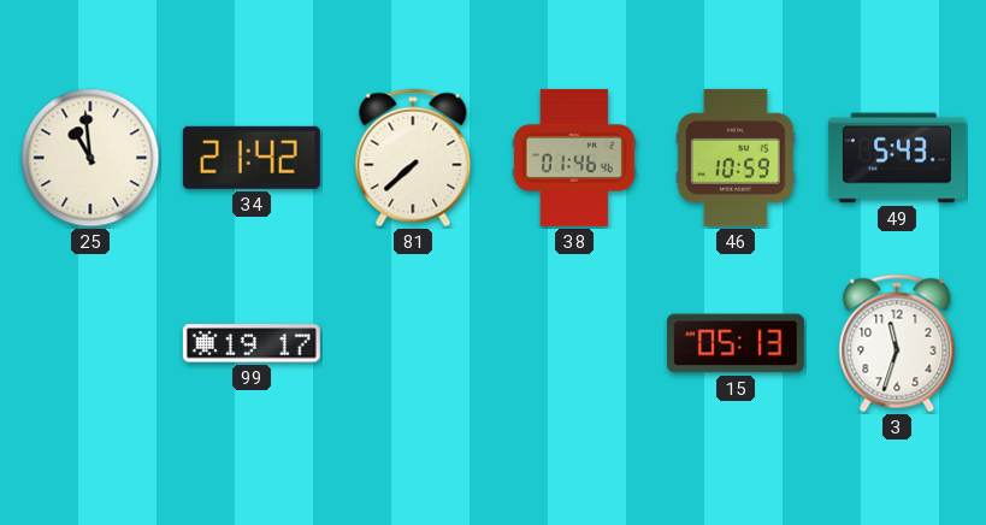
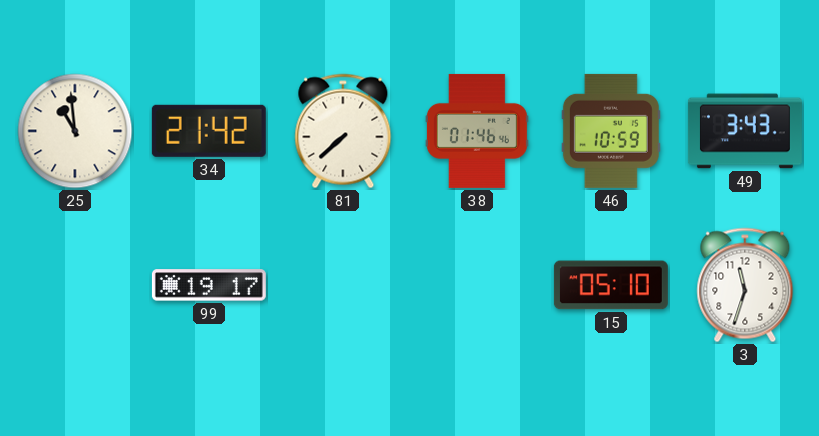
49: 5:43 -> 3:43 (745, 131)
15: 05:13 -> 05:10 (611, 285)
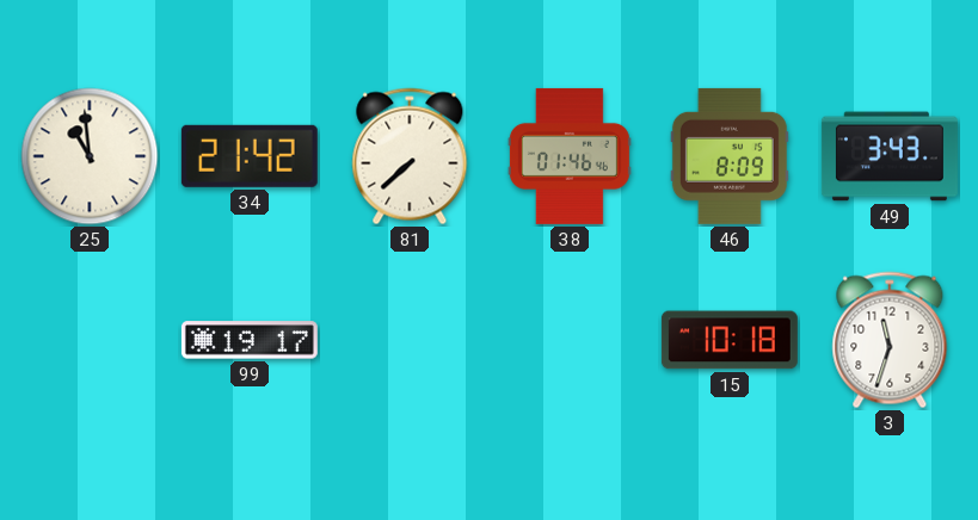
46: 10:59 -> 8:09 (730, 156)
15: 05:10 -> 10:18 (730, 340)
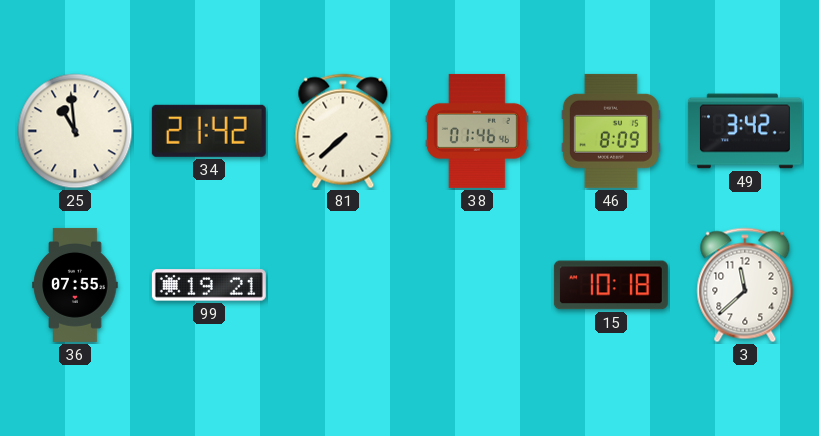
49: 3:43 -> 3:42 (745, 131)
36: none -> 07:55 (75, 285)
99: 19:17 -> 19:21 (209, 285)
3: 11:33 -> 11:38 (745, 285)
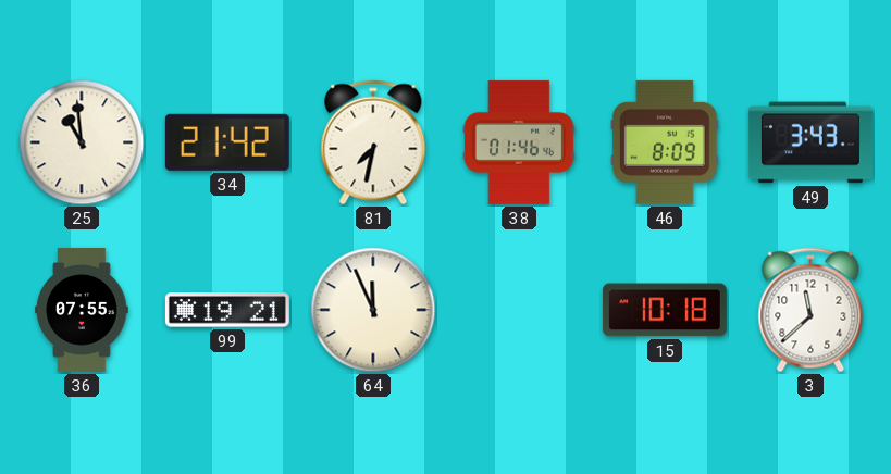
81: 7:38 -> 7:32 (373, 142)
49: 3:42 -> 3:43 (810, 142)
64: none -> 11:56 (373, 310)
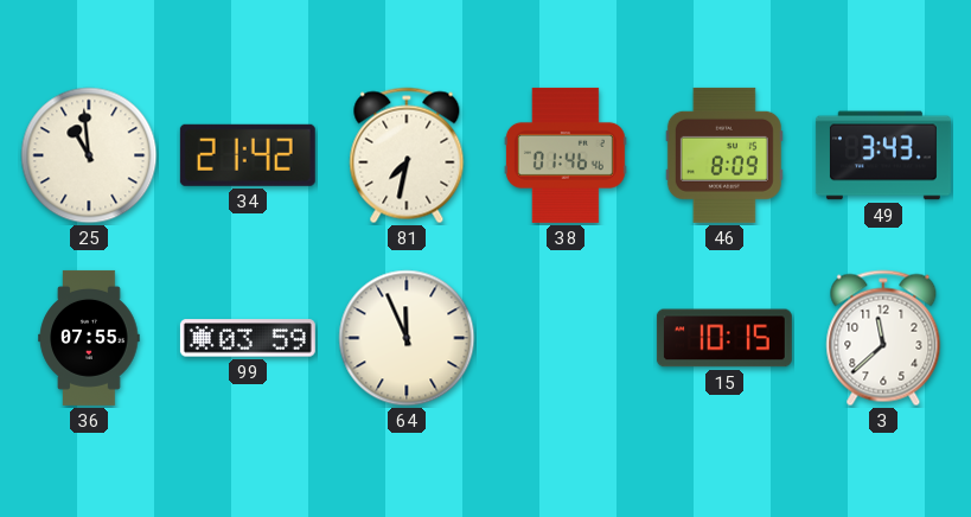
99: 19:21 -> 03:59 (248, 338)
15: 10:18 -> 10:15 (724, 338)
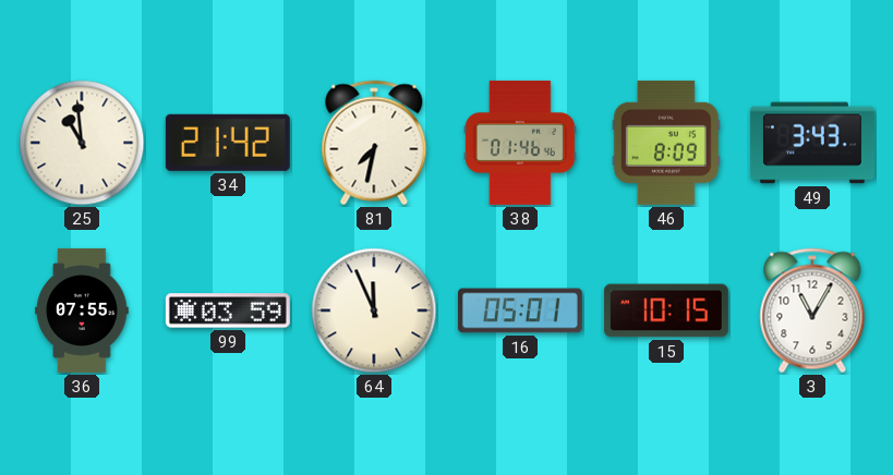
16: none -> 05:01 (520, 310)
3: 11:38 -> 11:05 (812, 310)
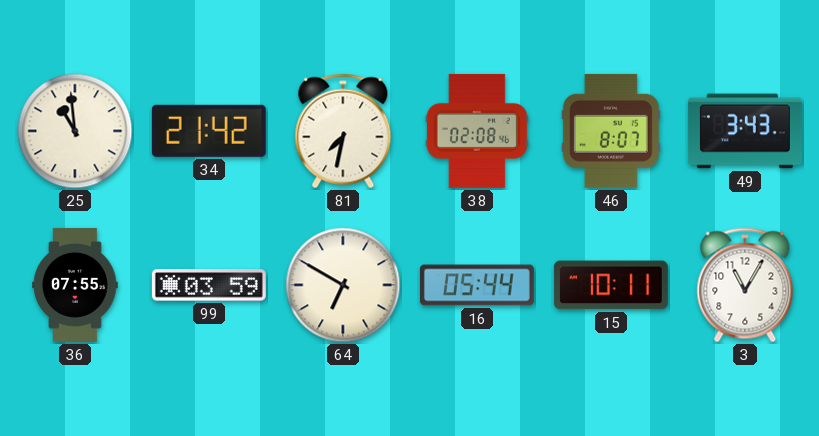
38: 01:46 -> 02:08 (477, 131)
46: 8:09 -> 8:07 (611, 131)
64: 11:56 -> 6:50 (343, 285)
16: 05:01 -> 05:44 (477, 285)
15: 10:15 -> 10:11 (611, 285)
